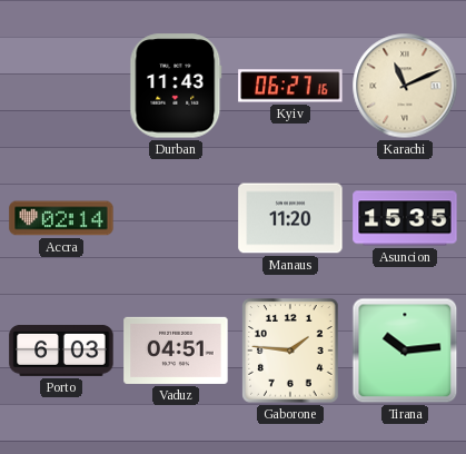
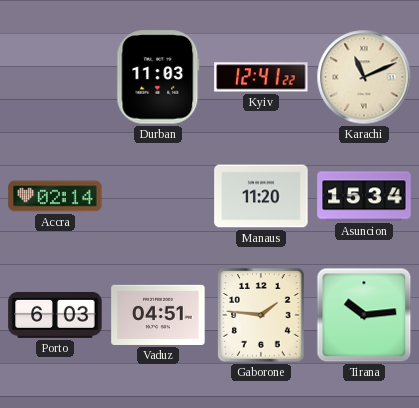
Durban: 11:43 -> 11:03 (158, 77)
Kyiv: 06:27 -> 12:41 (261, 77)
Asuncion: 15:35 -> 15:34 (364, 196)
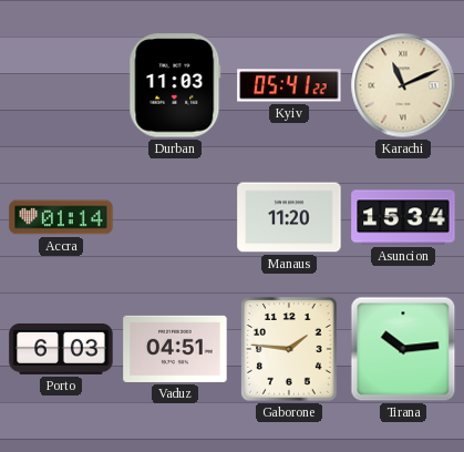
Kyiv: 12:41 -> 05:41 (289, 85)
Accra: 02:14 -> 01:14 (61, 217)
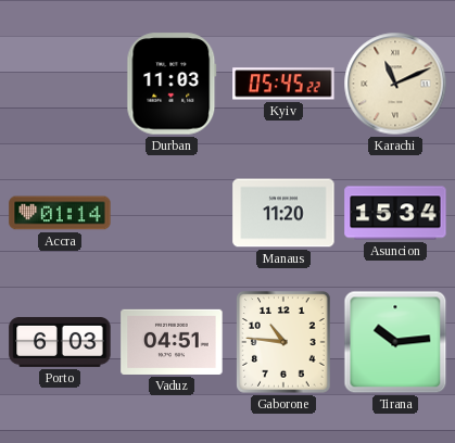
Kyiv: 05:41 -> 05:45 (283, 84)
Gaborone: 1:46 -> 10:46 (283, 342)
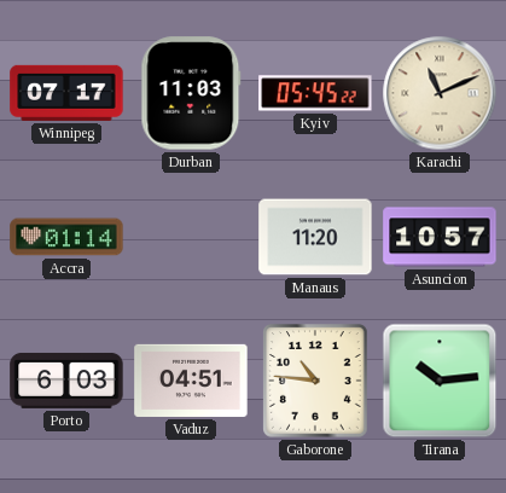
Winnipeg: none -> 07:17 (66, 93)
Asuncion: 15:34 -> 10:57 (440, 237)
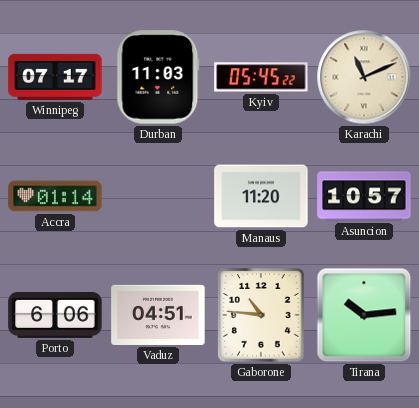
Porto: 6:03 -> 6:06 (55, 315)
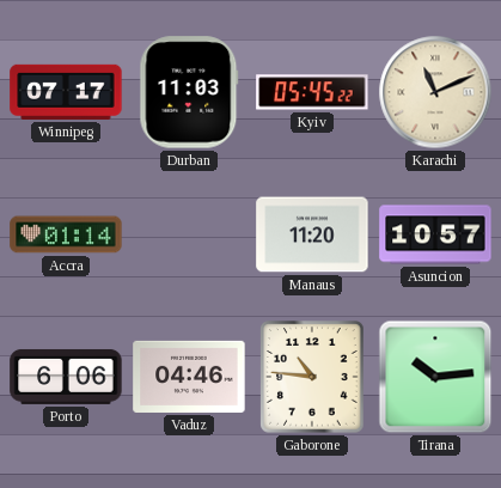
Vaduz: 04:51 -> 04:46 (189, 377)
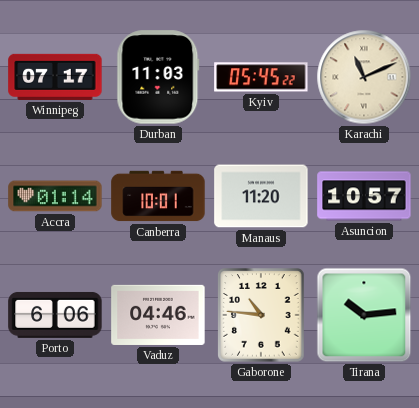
Canberra: none -> 10:01 (158, 196)
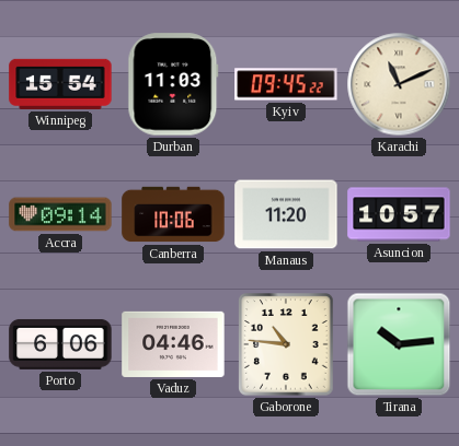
Winnipeg: 07:17 -> 15:54 (60, 84)
Kyiv: 05:45 -> 09:45 (286, 84)
Accra: 01:14 -> 09:14 (60, 214)
Canberra: 10:01 -> 10:06 (173, 214)
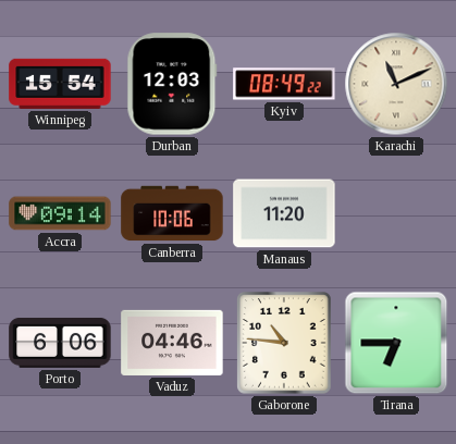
Durban: 11:03 -> 12:03 (172, 84)
Kyiv: 09:45 -> 08:49 (284, 84)
Asuncion: 10:57 -> none (399, 214)
Tirana: 10:14 -> 6:45 (396, 343)
